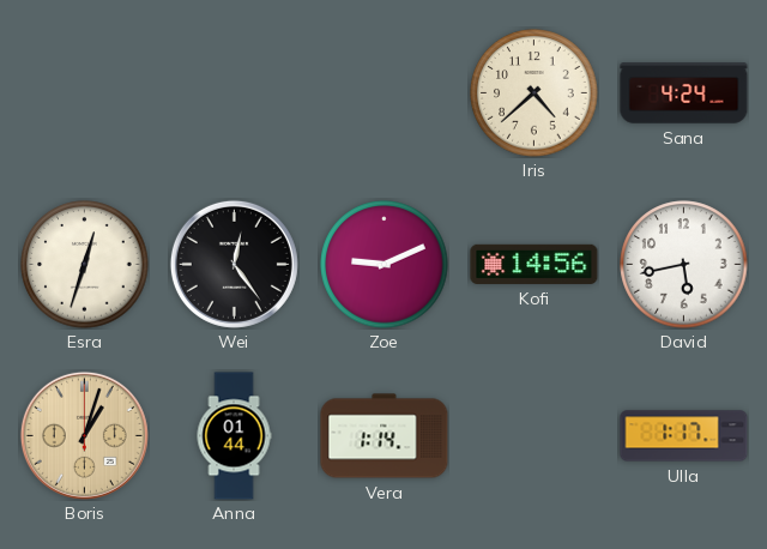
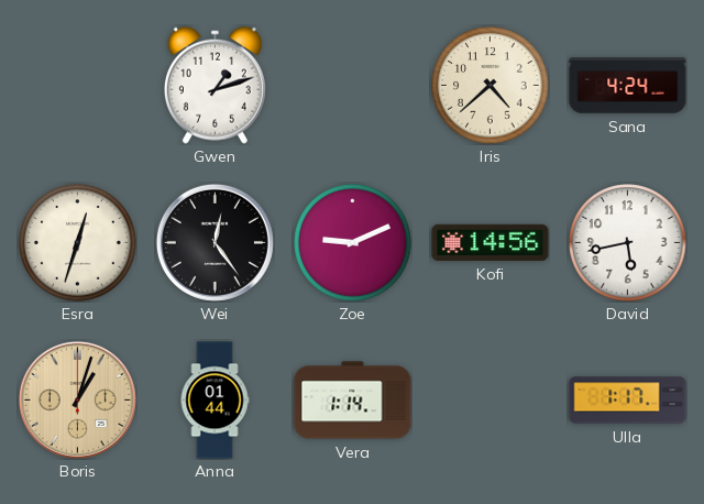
Gwen: none -> 1:12 (215, 85)
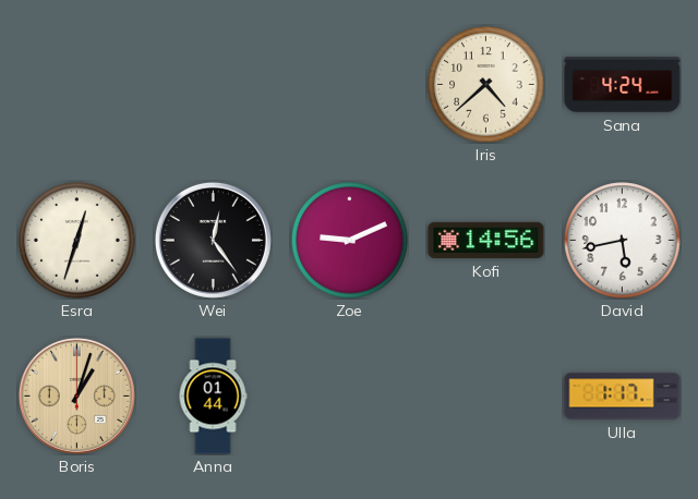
Gwen: 1:12 -> none (215, 85)
Vera: 1:14 -> none (353, 401)
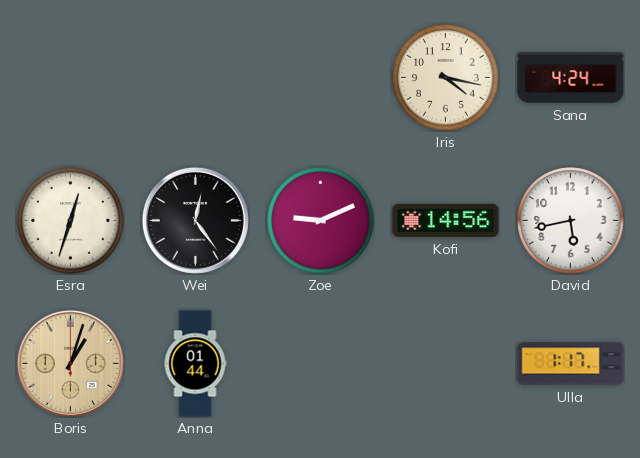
Iris: 4:38 -> 4:17 (446, 78)
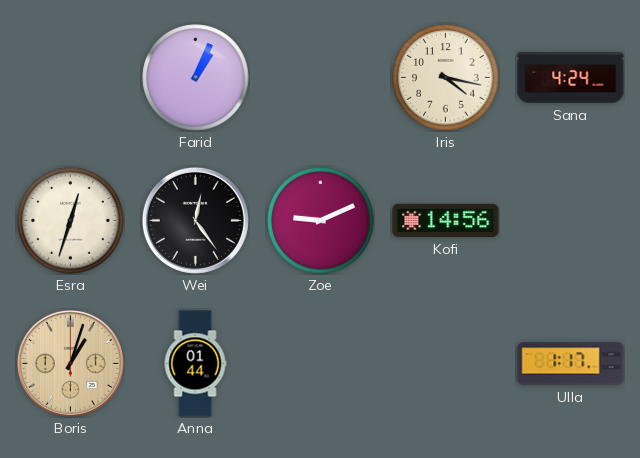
Farid: none -> 1:04 (196, 78)
David: 5:43 -> none (571, 221)
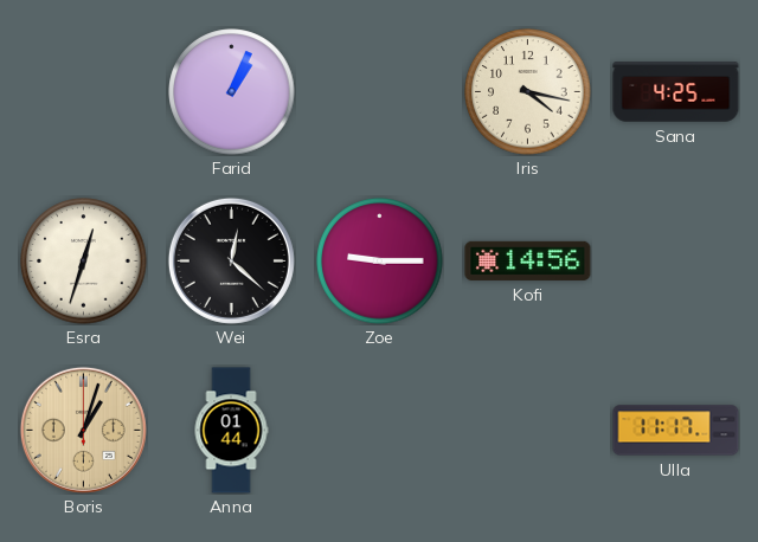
Sana: 4:24 -> 4:25 (676, 92)
Wei: 12:24 -> 12:22 (231, 260)
Zoe: 9:11 -> 9:15 (380, 262)
Ulla: 1:17 -> 11:17 (676, 431)
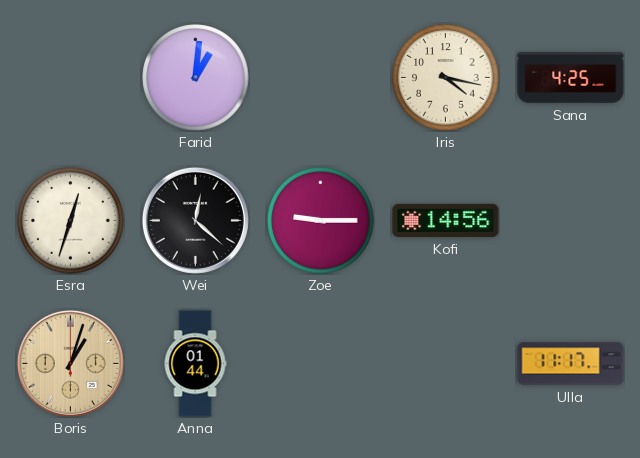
Farid: 1:04 -> 1:01 (196, 78)
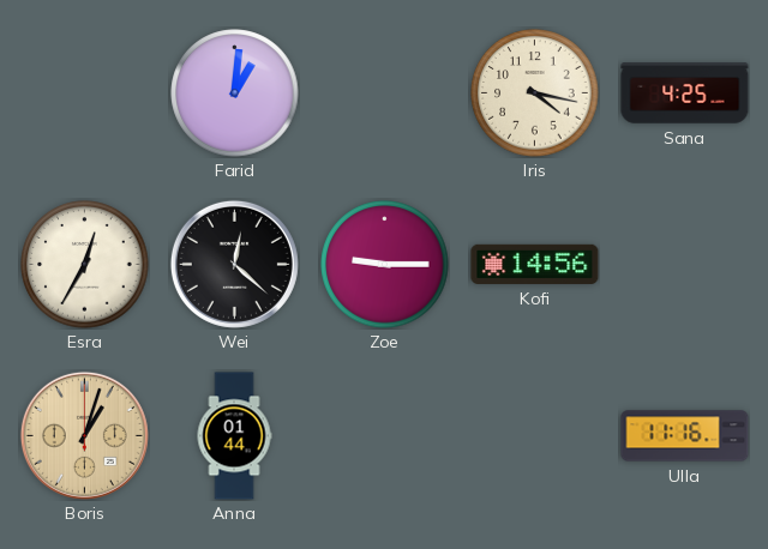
Esra: 12:33 -> 12:35 (85, 265)
Ulla: 11:17 -> 11:16 (685, 436)
